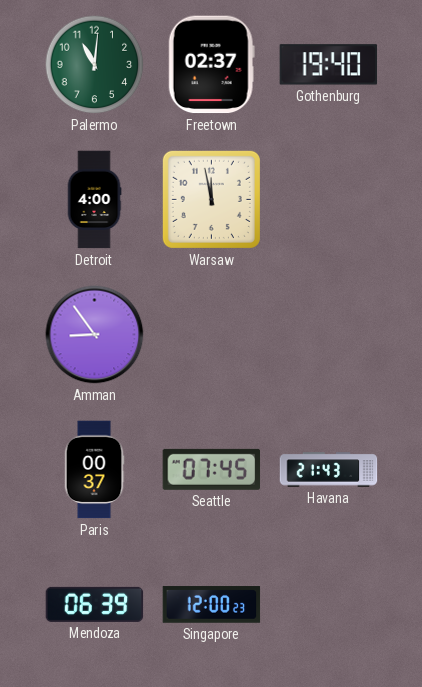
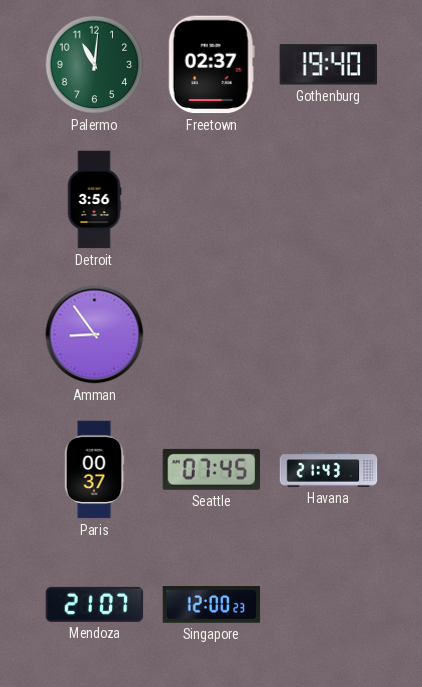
Detroit: 4:00 -> 3:56 (94, 200)
Warsaw: 11:58 -> none (211, 199)
Mendoza: 06:39 -> 21:07 (95, 604)
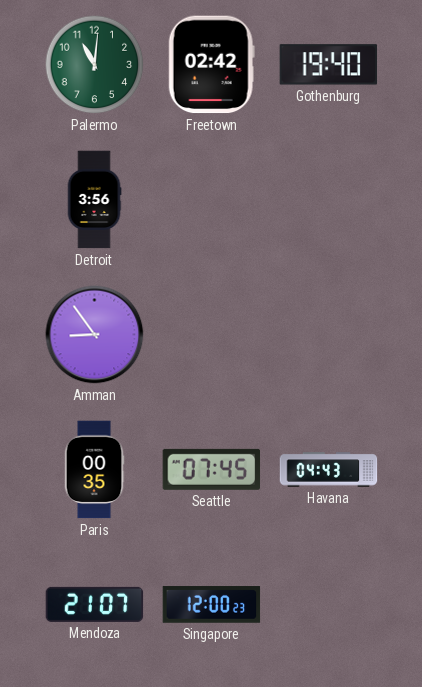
Freetown: 02:37 -> 02:42 (211, 65)
Paris: 00:37 -> 00:35 (94, 470)
Havana: 21:43 -> 04:43 (329, 470)
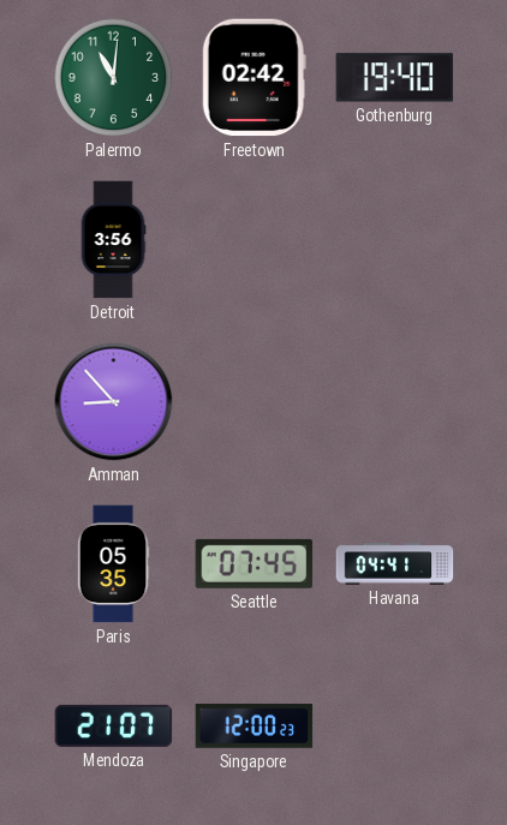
Amman: 8:54 -> 8:53 (114, 402)
Paris: 00:35 -> 05:35 (113, 564)
Havana: 04:43 -> 04:41 (395, 564)
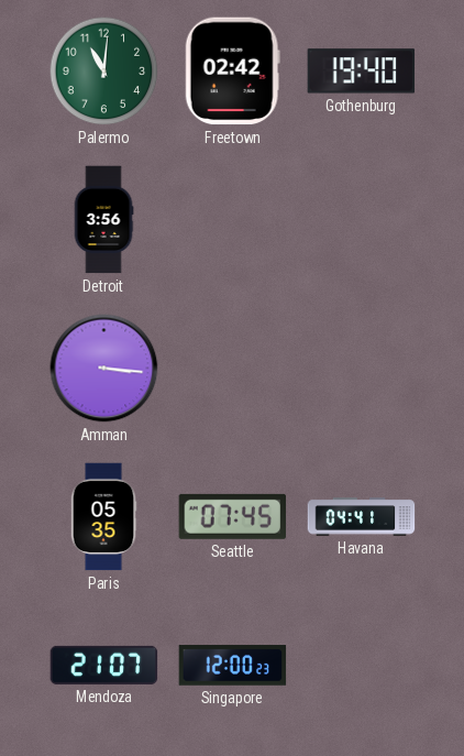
Amman: 8:53 -> 3:16 (104, 369)
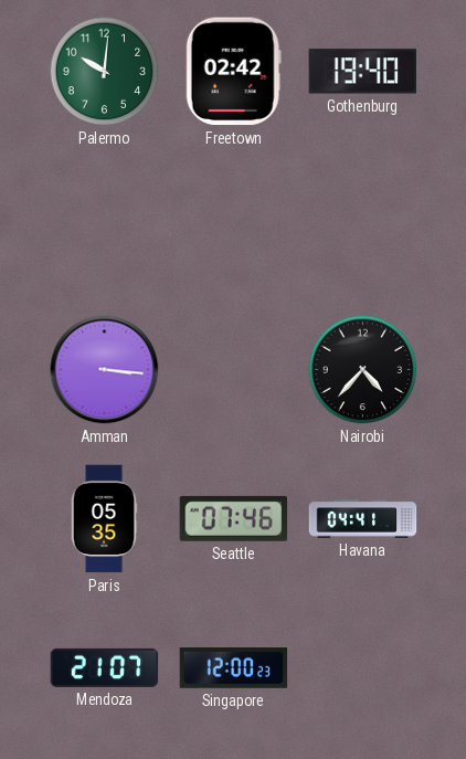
Palermo: 11:01 -> 10:01 (105, 72)
Detroit: 3:56 -> none (103, 220)
Nairobi: none -> 4:37 (363, 370)
Seattle: 07:45 -> 07:46 (234, 518)
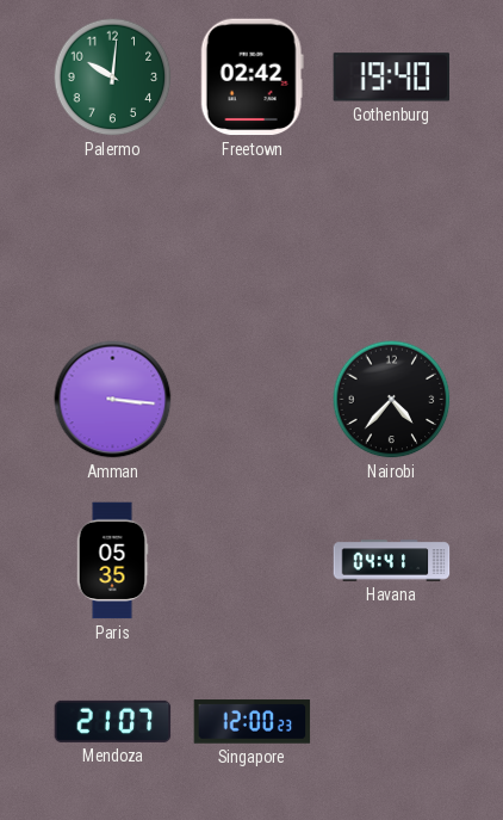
Seattle: 07:46 -> none (234, 518)
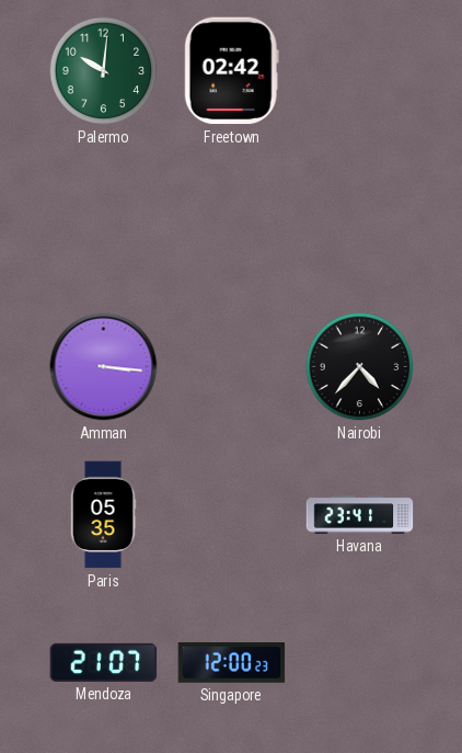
Gothenburg: 19:40 -> none (392, 78)
Havana: 04:41 -> 23:41 (360, 515)
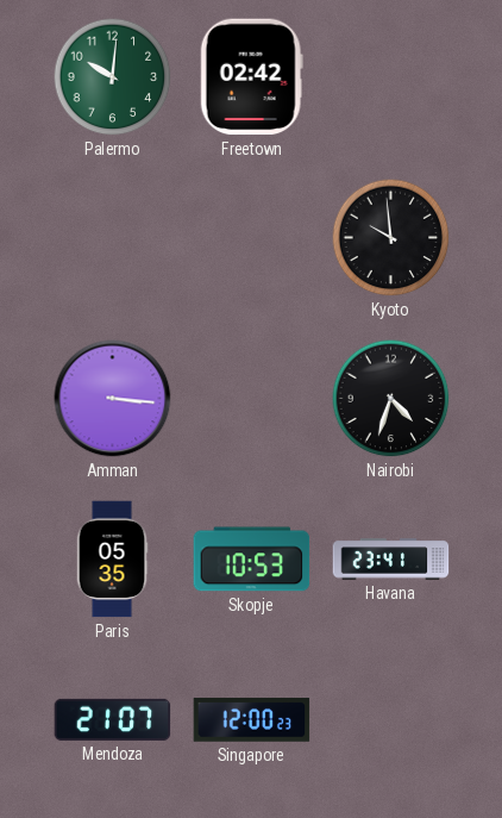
Kyoto: none -> 9:59 (391, 238)
Nairobi: 4:37 -> 4:33 (391, 399)
Skopje: none -> 10:53 (252, 560)
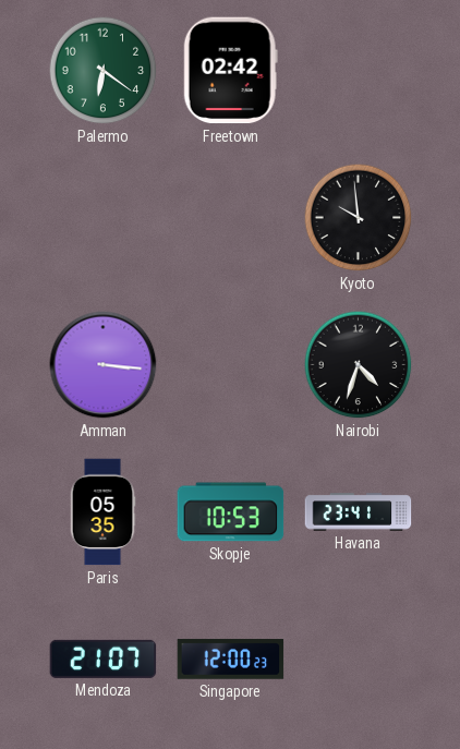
Palermo: 10:01 -> 6:21 (104, 71)
